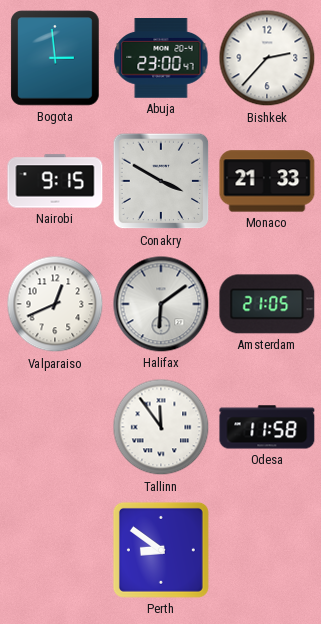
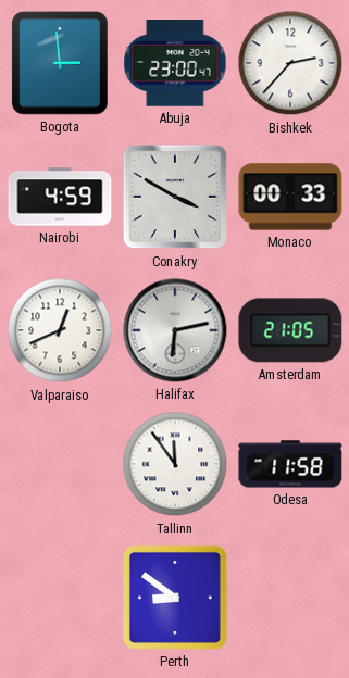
Nairobi: 9:15 -> 4:59 (60, 197)
Monaco: 21:33 -> 00:33 (290, 197)
Halifax: 6:09 -> 6:13 (175, 330)
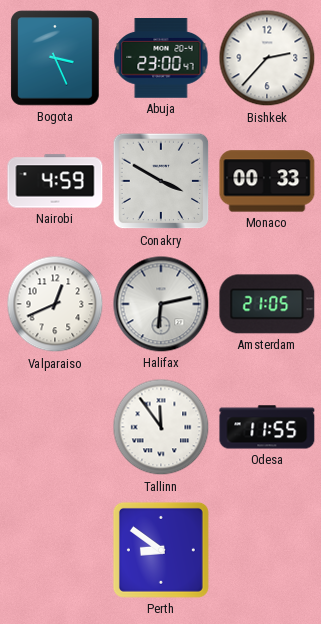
Bogota: 2:59 -> 3:26 (55, 58)
Odesa: 11:58 -> 11:55 (267, 427)
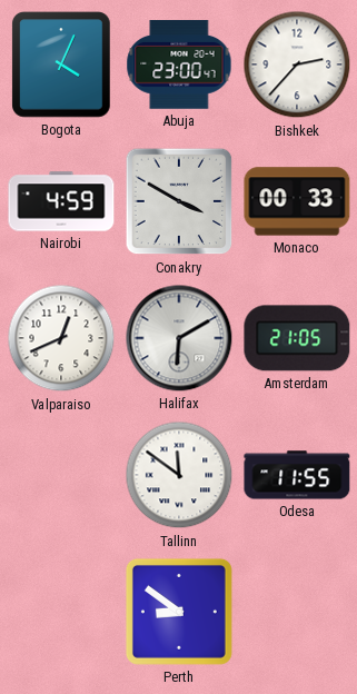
Bogota: 3:26 -> 4:04 (61, 65)
Halifax: 6:13 -> 6:10 (179, 338)
Tallinn: 11:54 -> 11:51 (179, 475)
